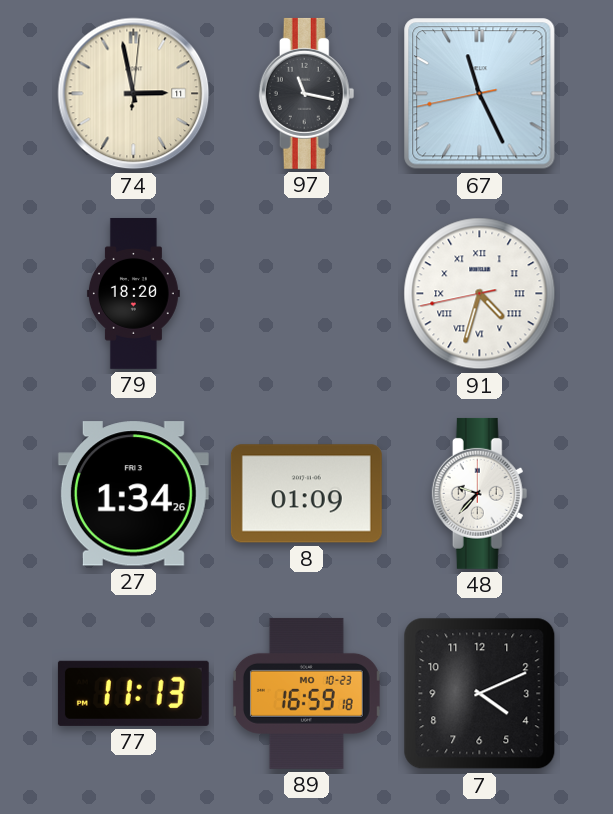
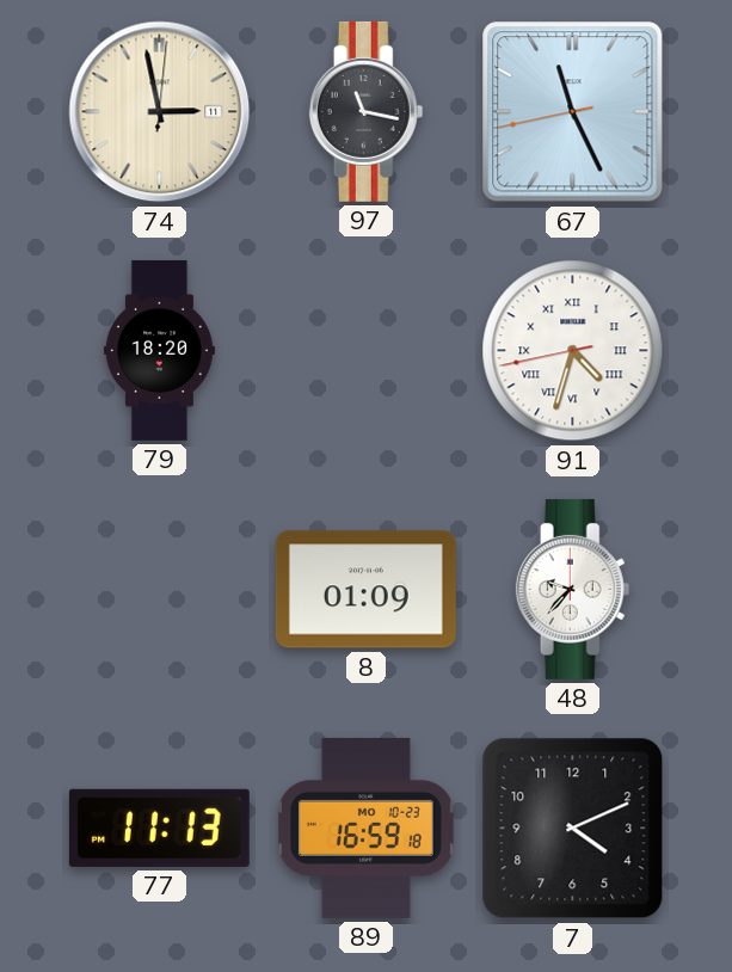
27: 1:34 -> none (133, 494)
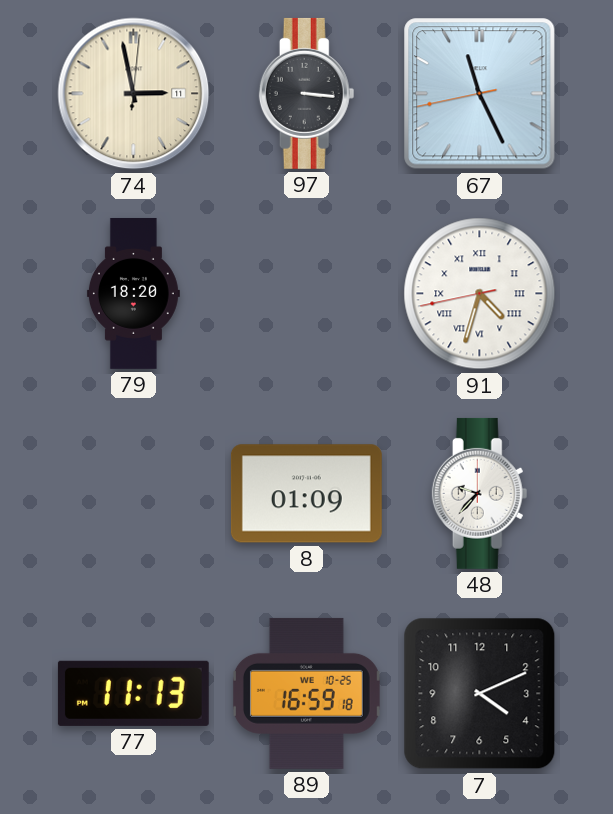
97: 11:17 -> 3:16 (307, 93)
89 date: MO 10-23 -> WE 10-25 (306, 693)
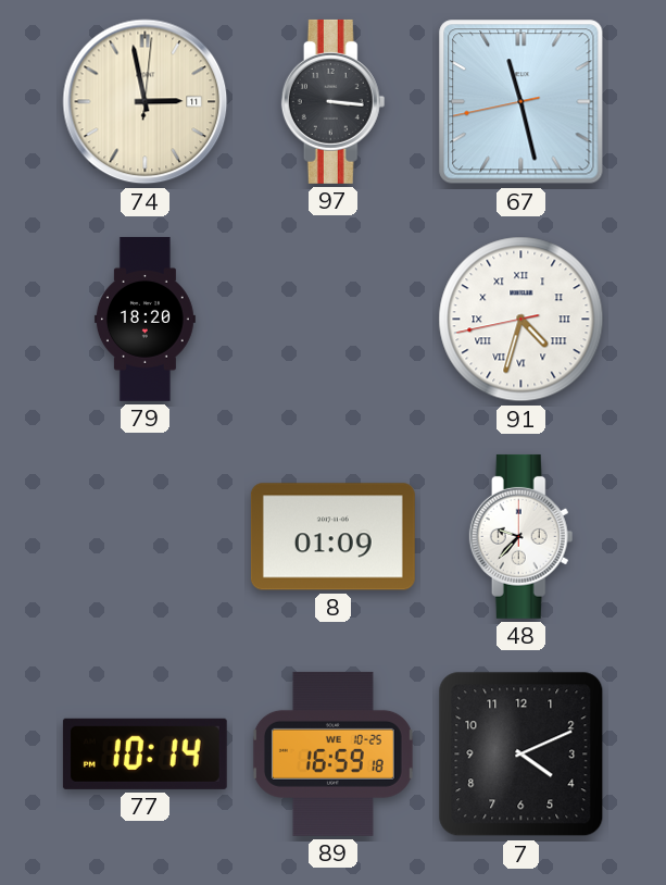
67: 11:25 -> 11:27 (522, 102)
77: 11:13 -> 10:14 (144, 753)
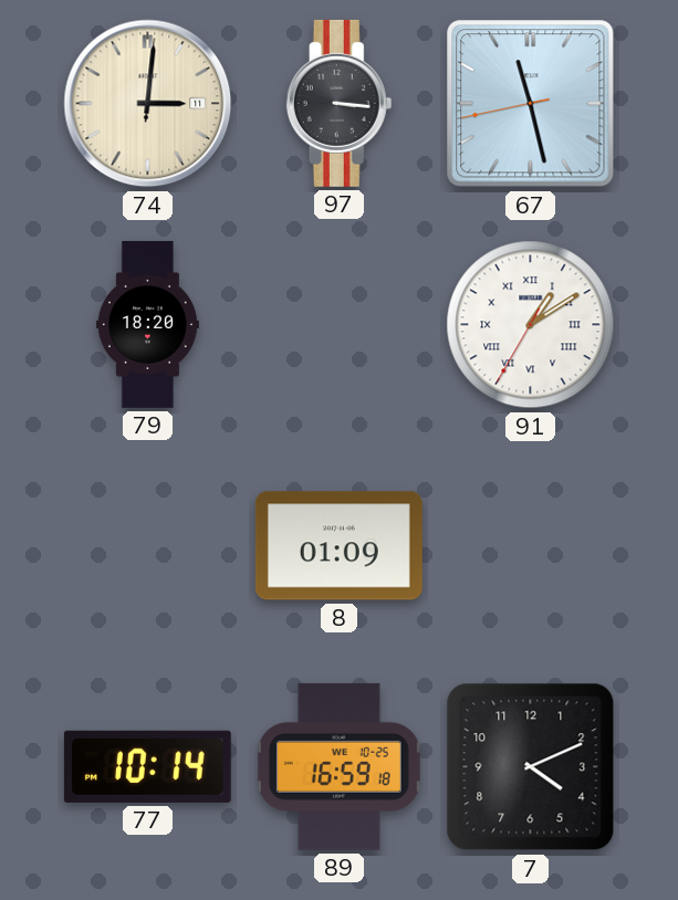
74: 2:58 -> 3:01 (148, 104)
91: 4:32 -> 1:09 (531, 325)
48: 9:37 -> none (522, 536)
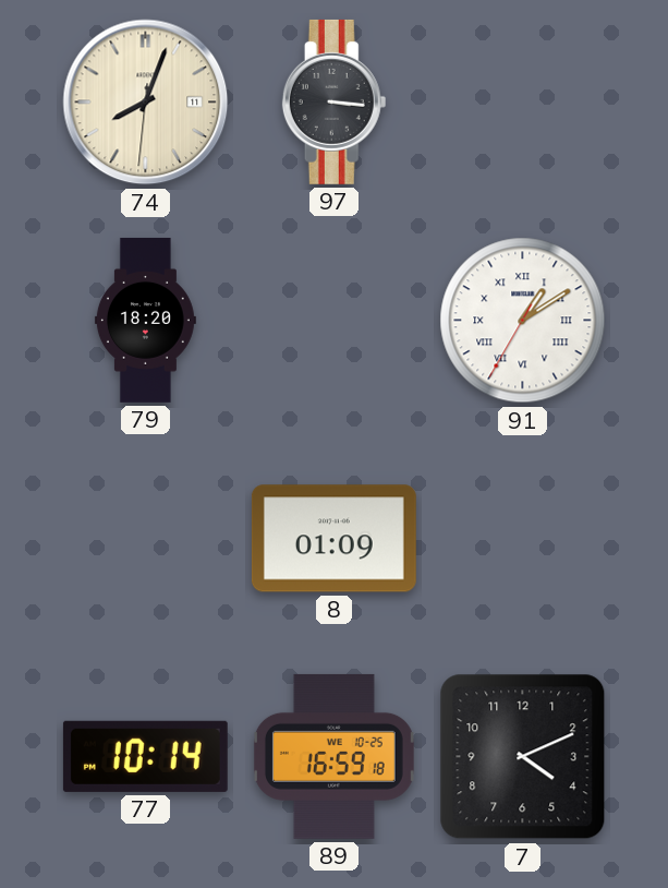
74: 3:01 -> 8:03 (146, 103)
67: 11:27 -> none (531, 104)
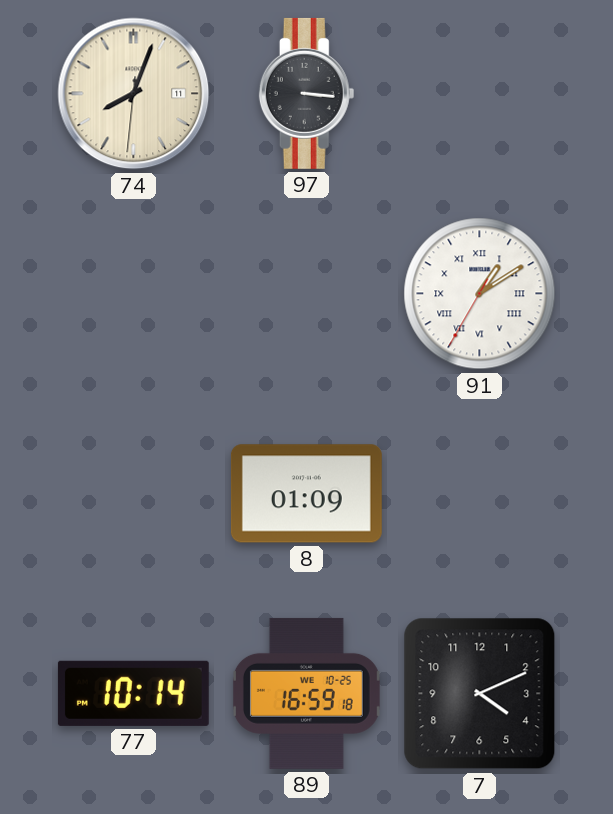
79: 18:20 -> none (145, 320)
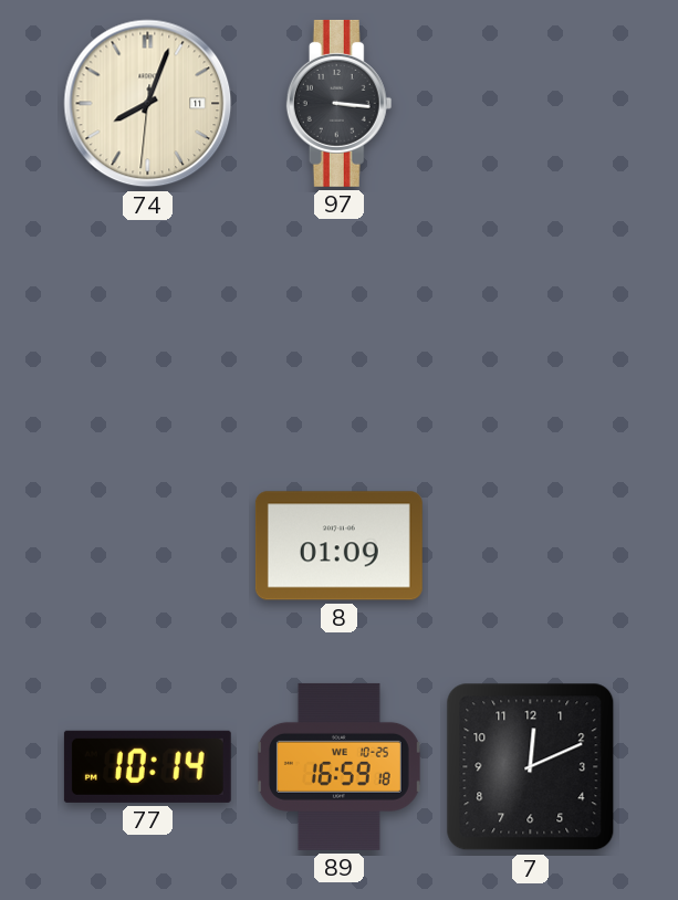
91: 1:09 -> none (480, 294)
7: 4:11 -> 12:11 (531, 767)
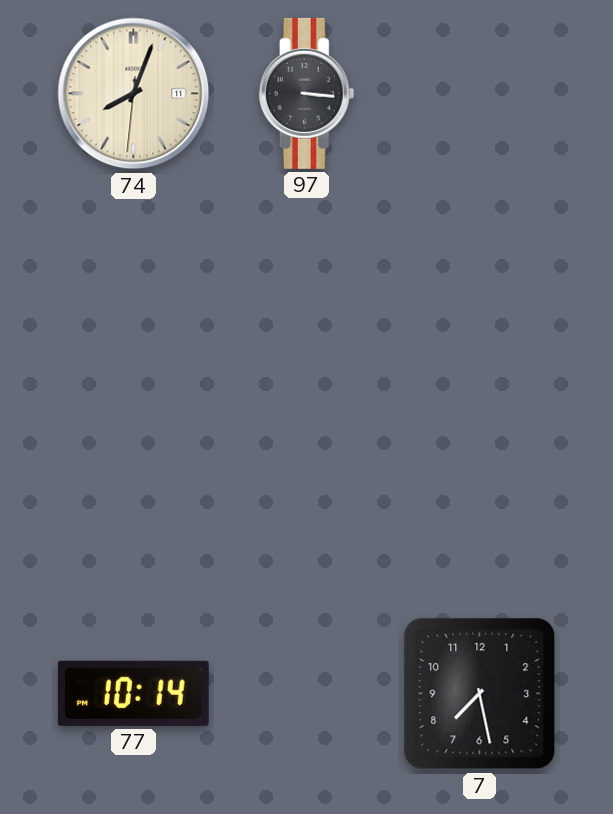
8: 01:09 -> none (338, 546)
89: 16:59 -> none (338, 766)
7: 12:11 -> 7:28 (480, 694)
